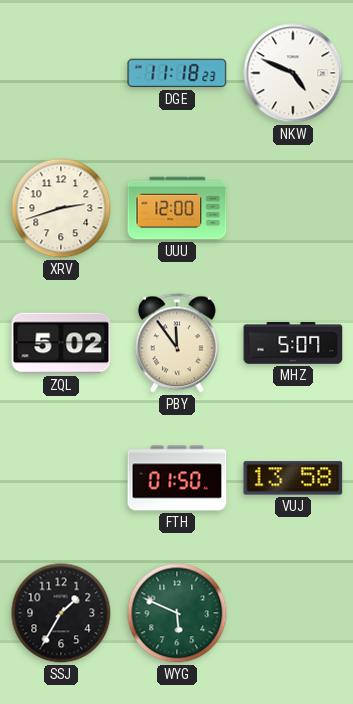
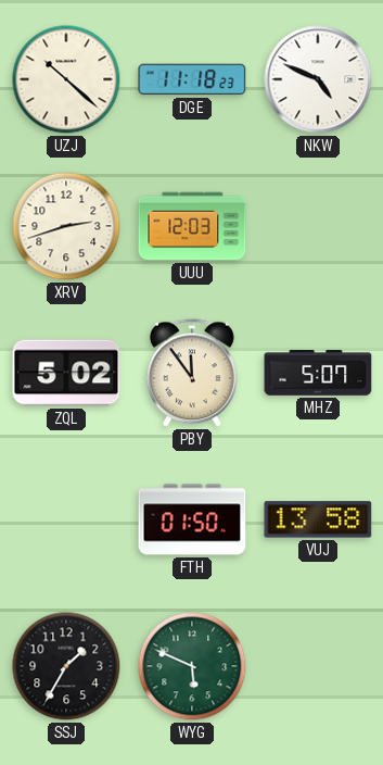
UZJ: none -> 10:22 (66, 79)
UUU: 12:00 -> 12:03 (192, 226)
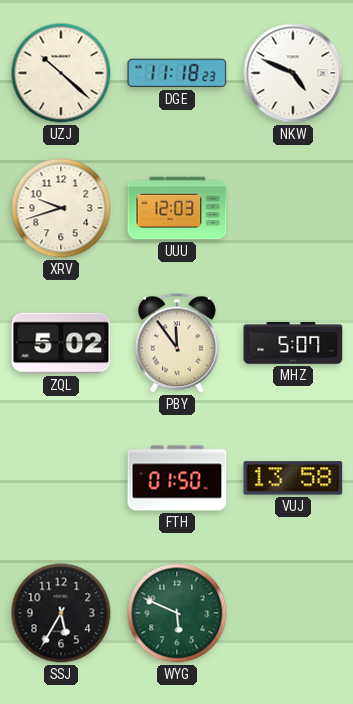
XRV: 2:42 -> 9:42 (61, 208)
SSJ: 1:35 -> 5:35 (61, 613)
